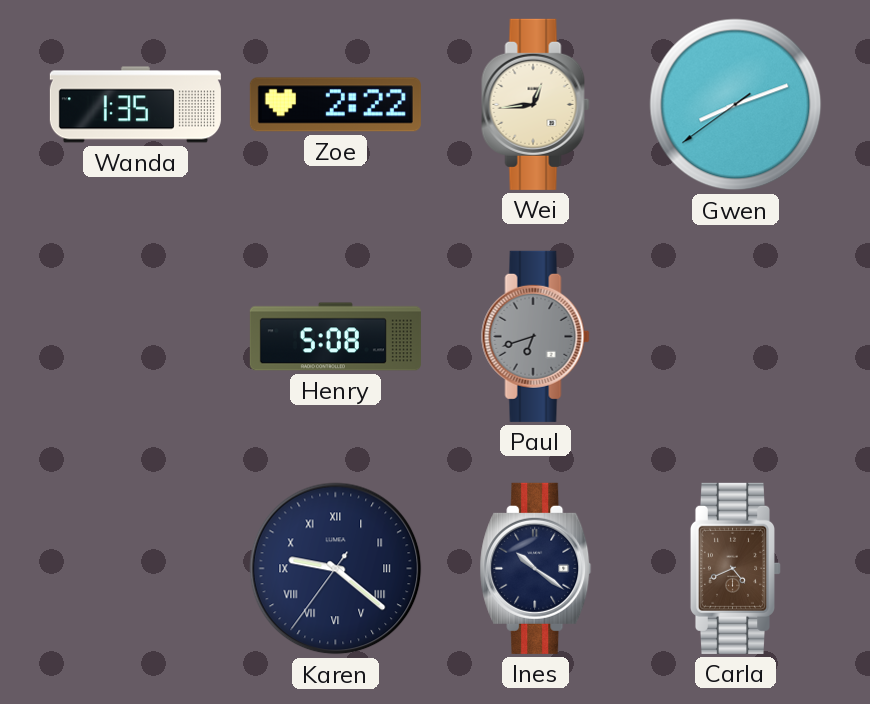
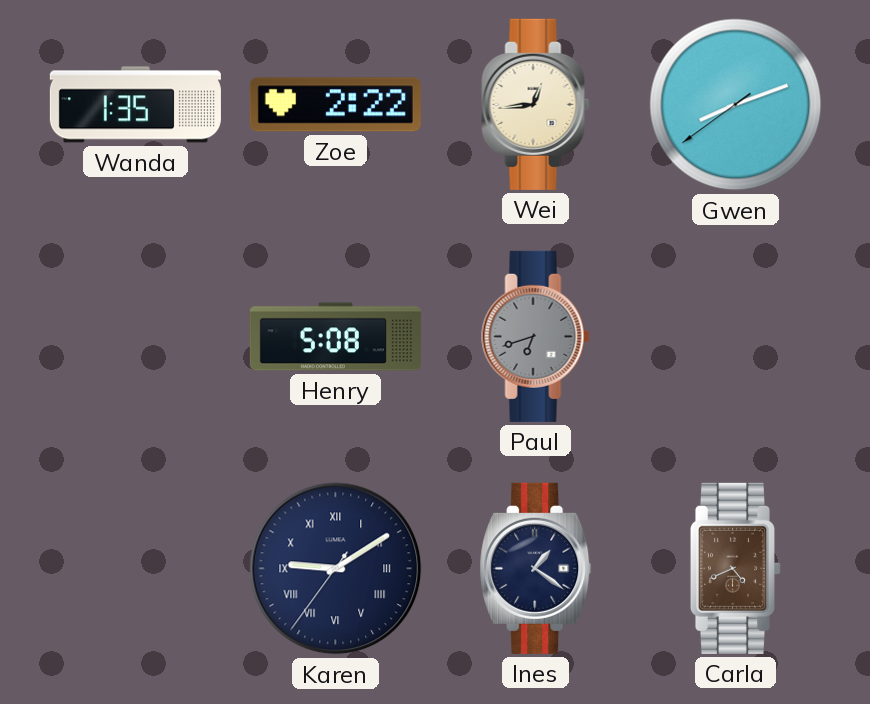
Karen: 9:21 -> 9:09 (336, 569)
Ines: 10:21 -> 1:21 (536, 568)
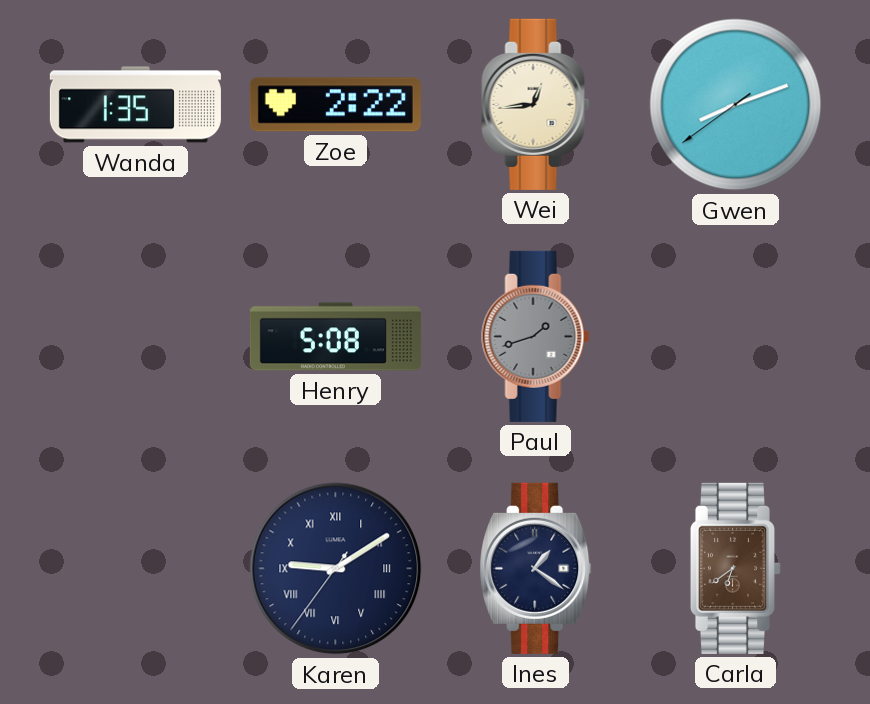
Paul: 6:42 -> 1:42 (536, 336)
Carla: 4:41 -> 6:39 (735, 568)
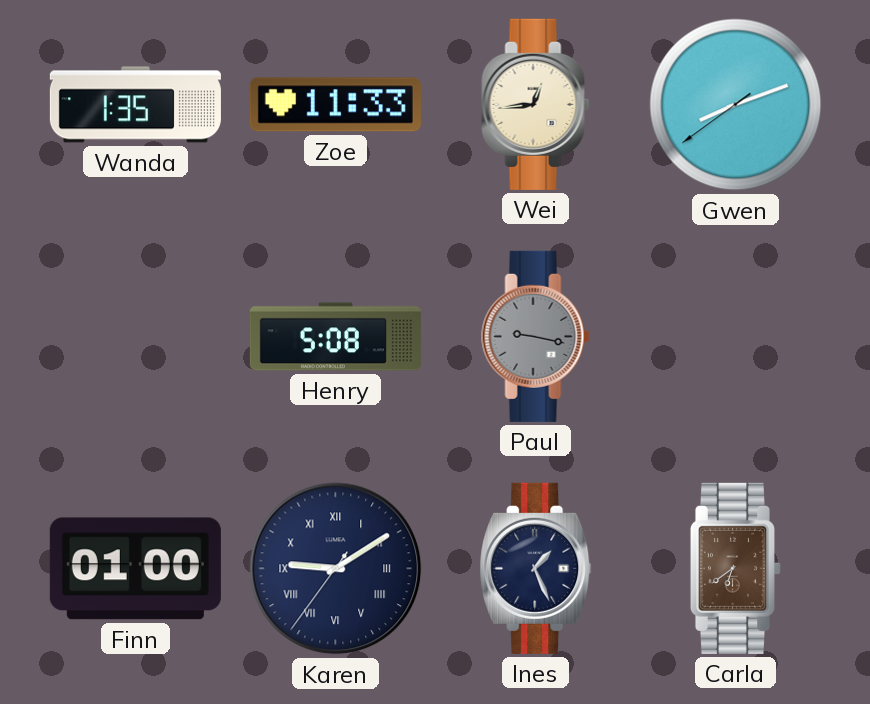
Zoe: 2:22 -> 11:33 (335, 105)
Paul: 1:42 -> 9:17 (536, 336)
Finn: none -> 01:00 (135, 569)
Ines: 1:21 -> 1:26 (536, 568)
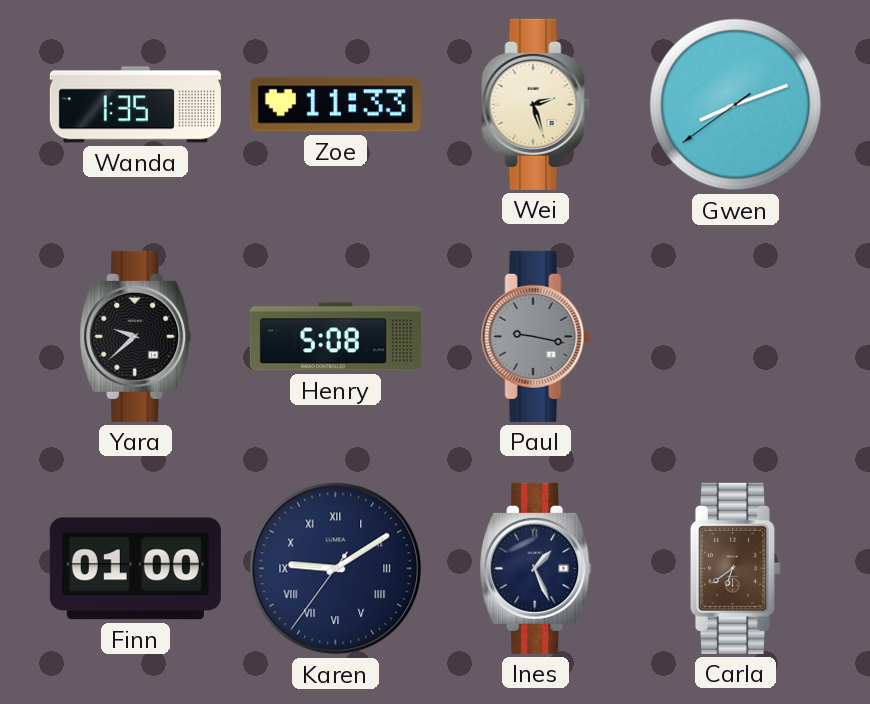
Wei: 12:44 -> 2:27 (536, 104)
Yara: none -> 9:38 (136, 336)
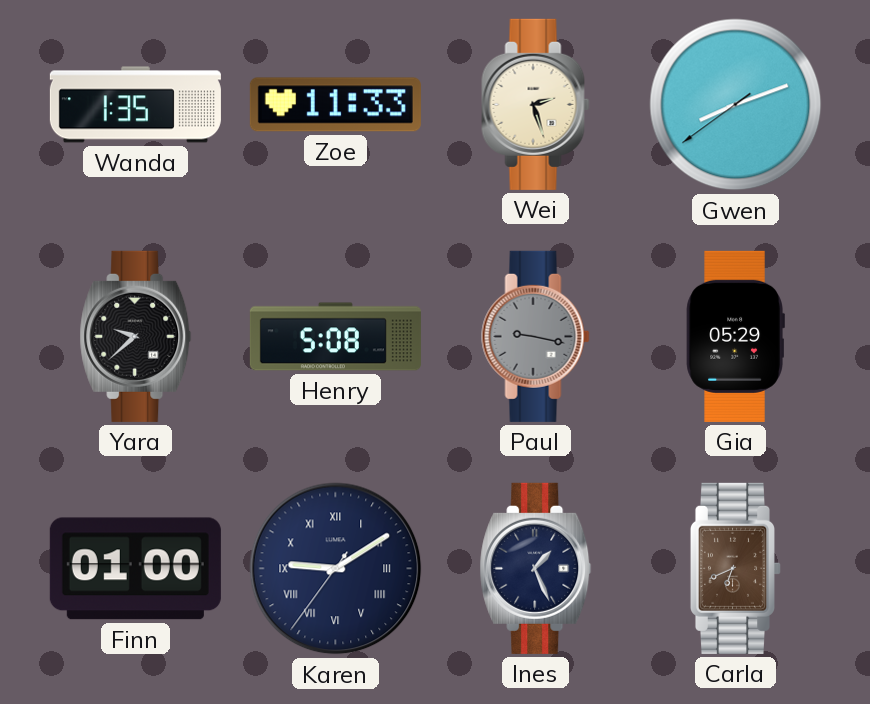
Gia: none -> 05:29 (735, 336)
Carla: 6:39 -> 6:41 (735, 568)
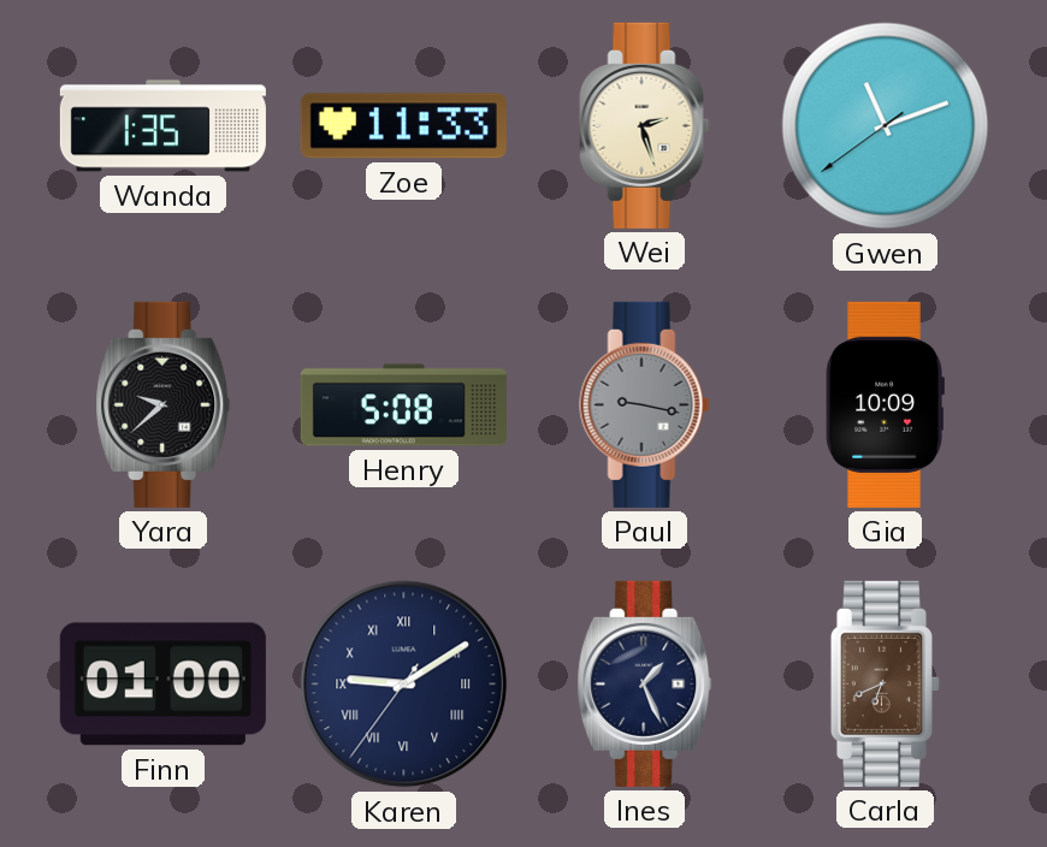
Gwen: 8:11 -> 11:11 (886, 126)
Gia: 05:29 -> 10:09 (885, 404)
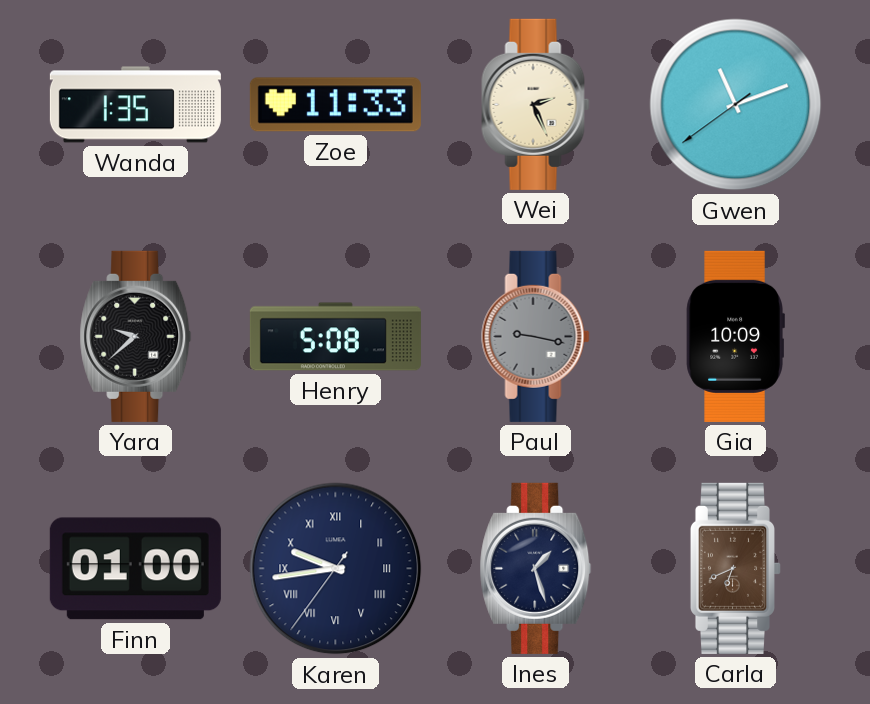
Wei: 2:27 -> 2:26 (536, 104)
Karen: 9:09 -> 9:43 (336, 569)
Ines: 1:26 -> 1:27 (536, 568)
